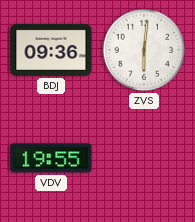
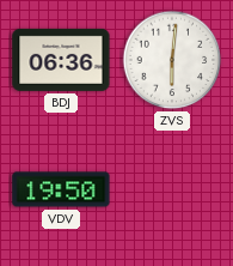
BDJ: 09:36 -> 06:36 (61, 60)
VDV: 19:55 -> 19:50 (61, 189)
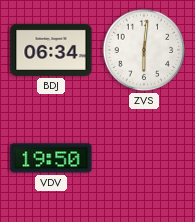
BDJ: 06:36 -> 06:34 (51, 50)
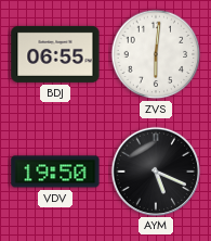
BDJ: 06:34 -> 06:55 (55, 54)
AYM: none -> 5:19 (155, 170)
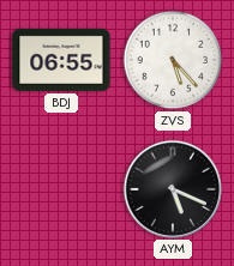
ZVS: 6:01 -> 5:23 (173, 60)
VDV: 19:50 -> none (55, 172)
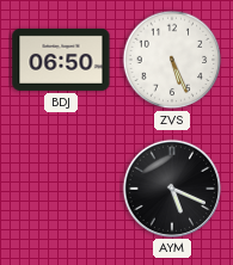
BDJ: 06:55 -> 06:50 (61, 60)
ZVS: 5:23 -> 5:26 (172, 60)
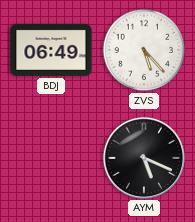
BDJ: 06:50 -> 06:49 (51, 50)
ZVS: 5:26 -> 5:23 (144, 50)
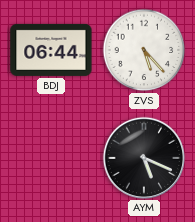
BDJ: 06:49 -> 06:44 (51, 50)
